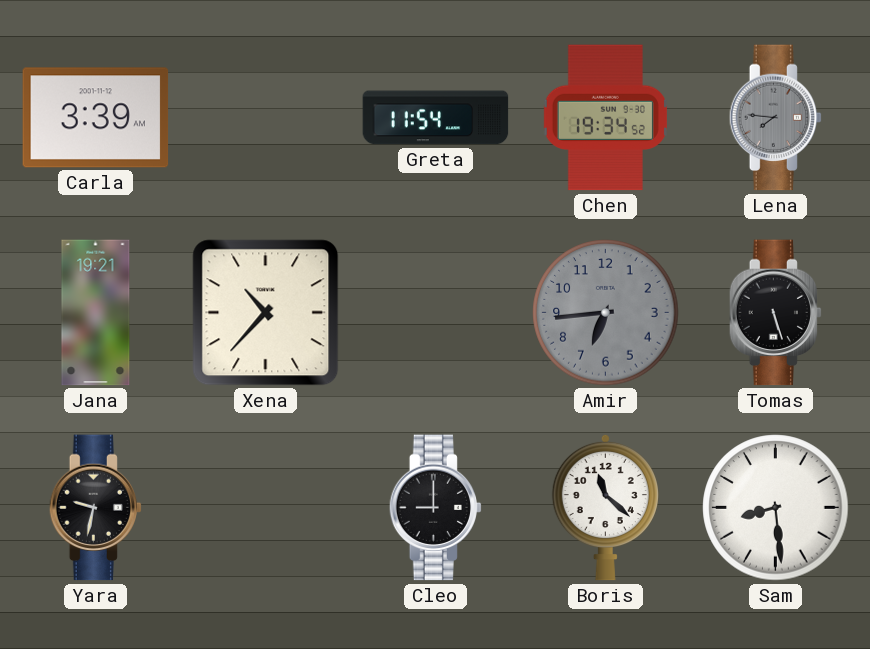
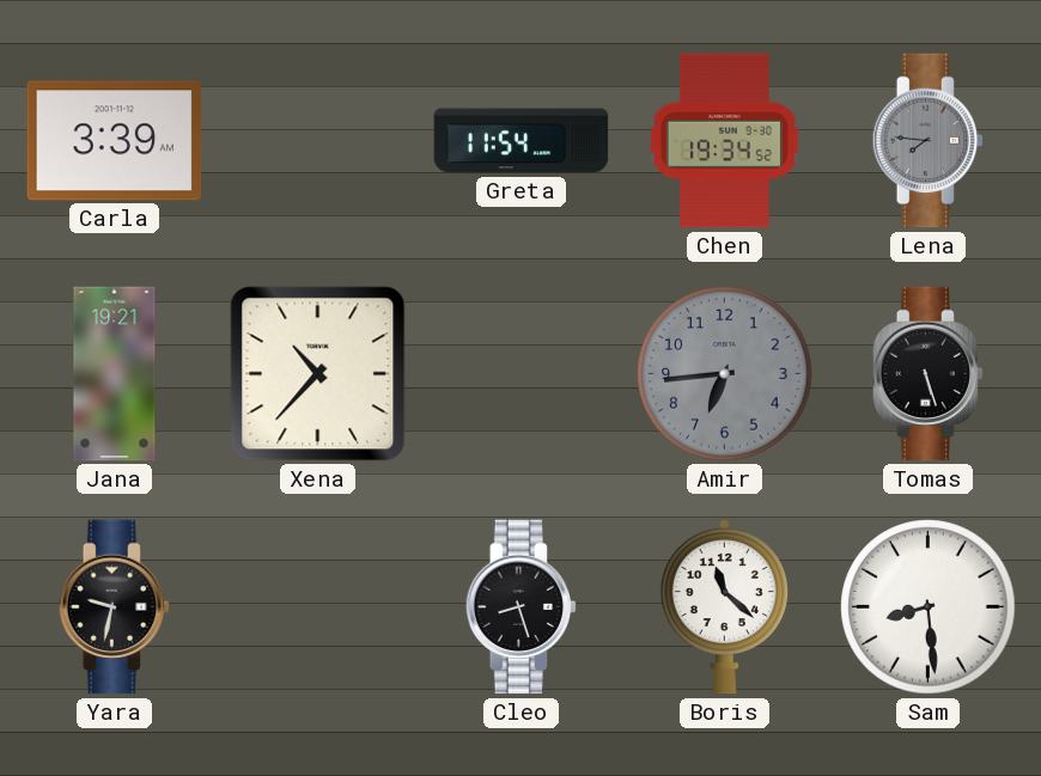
Cleo: 9:00 -> 8:27 (522, 607)
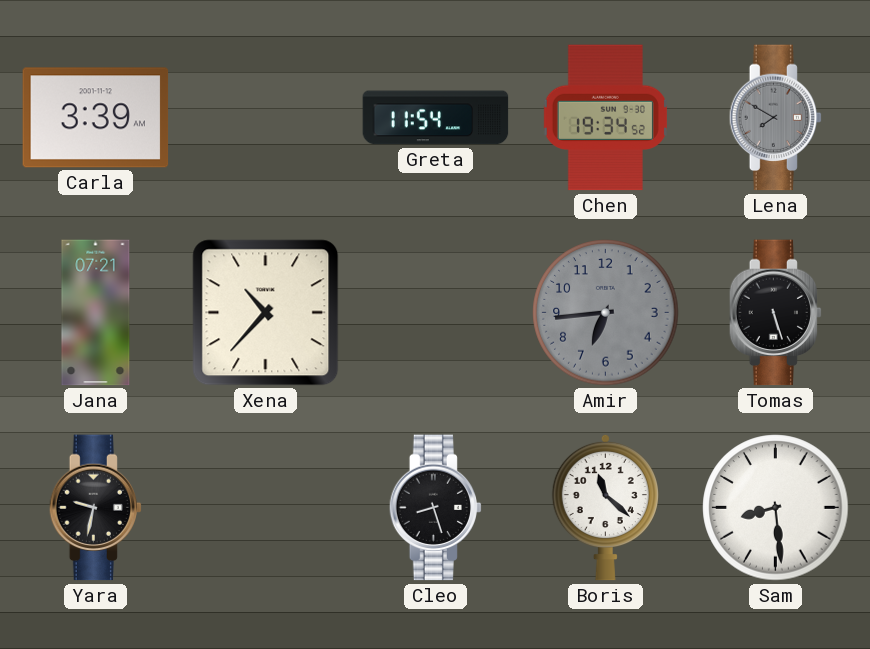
Lena: 7:46 -> 7:50 (776, 118)
Jana: 19:21 -> 07:21 (96, 313)
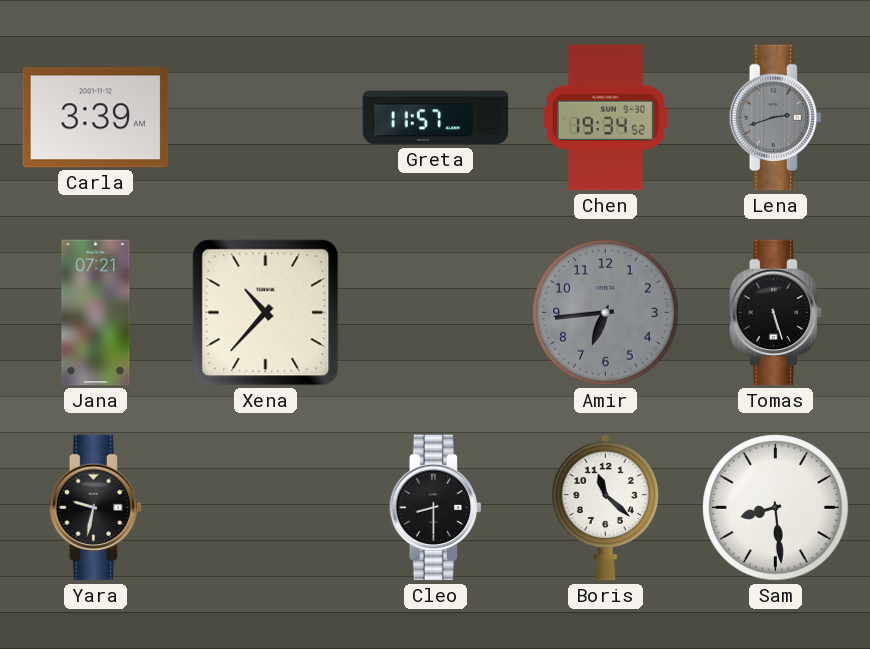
Greta: 11:54 -> 11:57 (436, 118)
Lena: 7:50 -> 2:42 (776, 118)
Cleo: 8:27 -> 8:30 (436, 508)
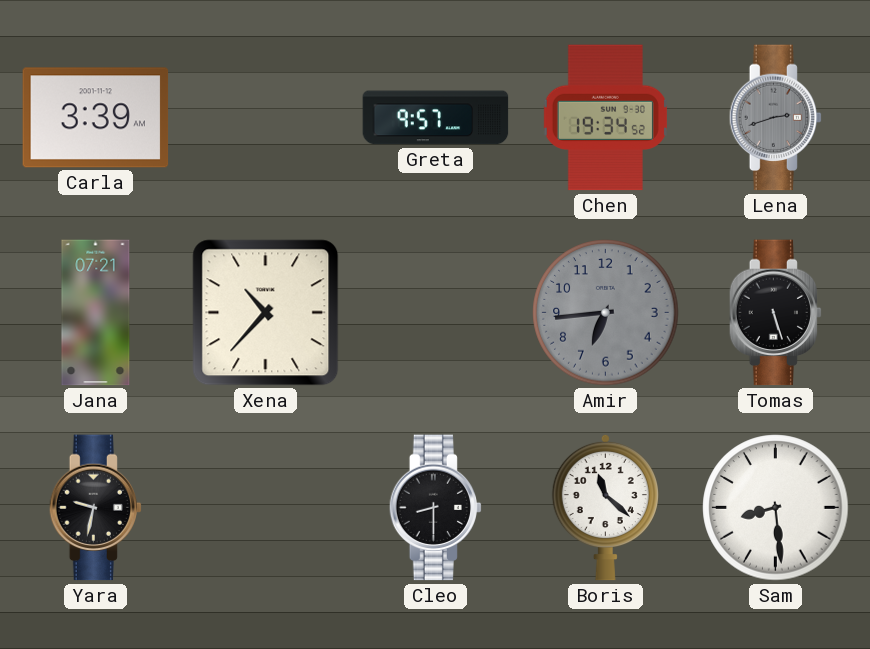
Greta: 11:57 -> 9:57 (436, 118)
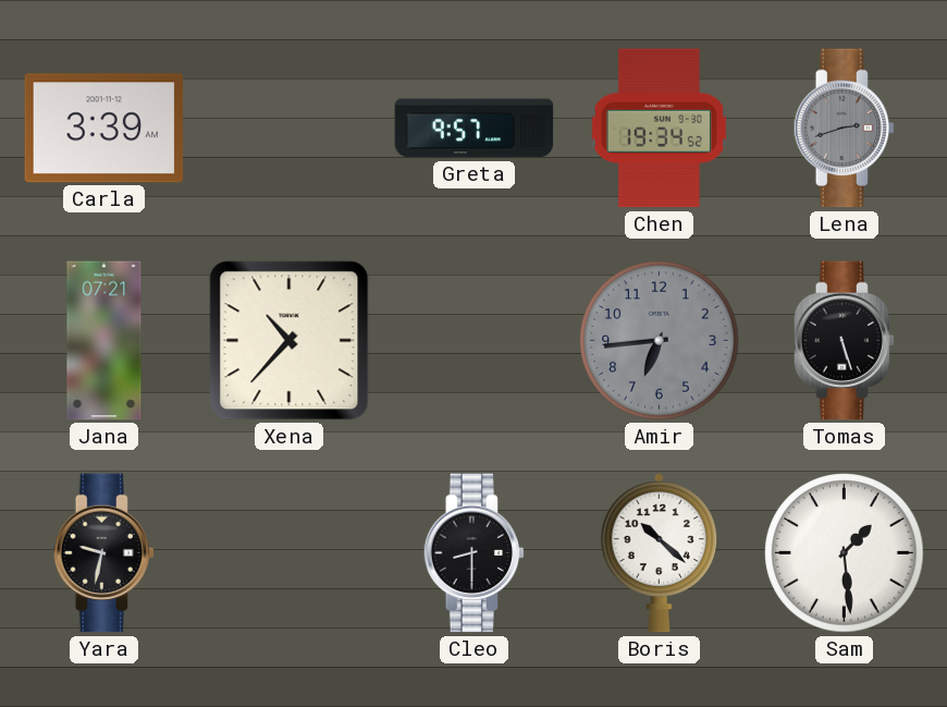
Boris: 11:22 -> 10:22 (659, 552)
Sam: 8:29 -> 1:29 (845, 553)
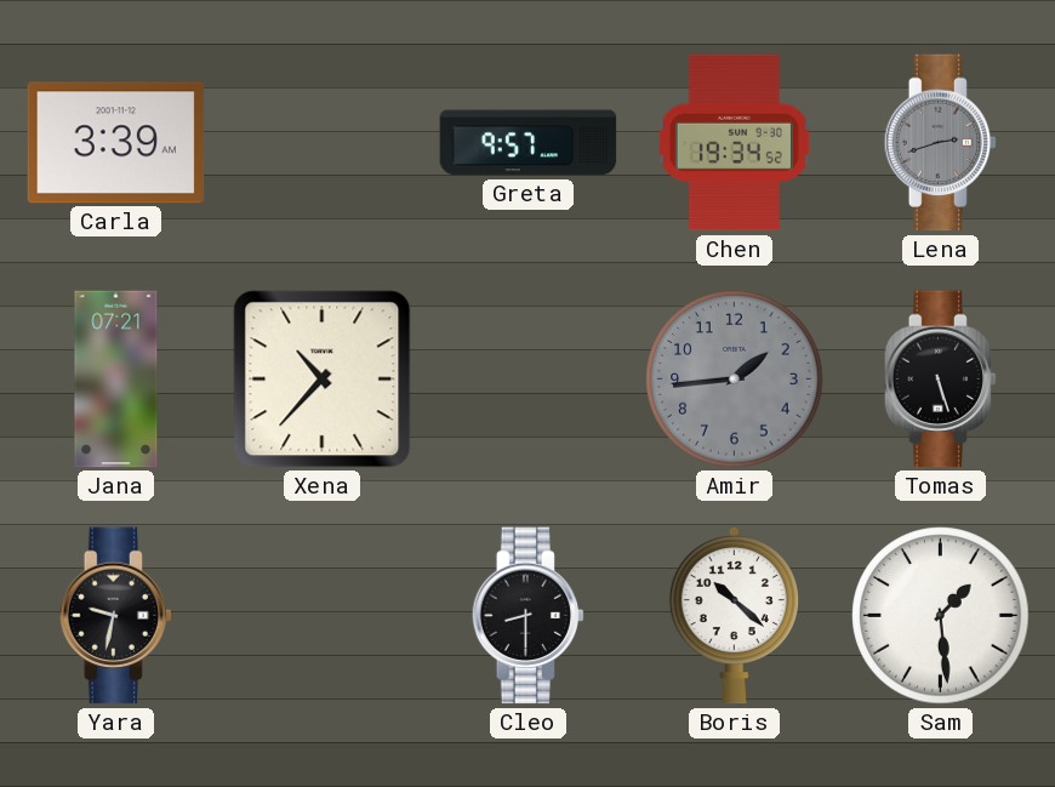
Amir: 6:44 -> 1:44 (735, 380)
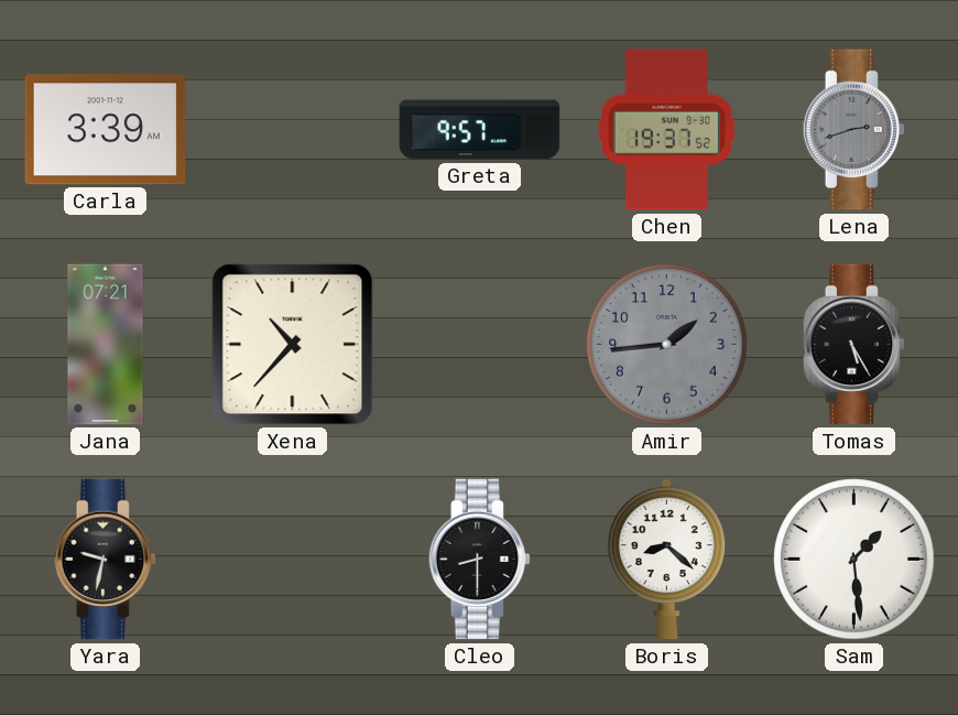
Chen: 19:34 -> 19:37 (666, 130)
Tomas: 5:27 -> 5:25 (854, 345)
Boris: 10:22 -> 8:22 (666, 559)
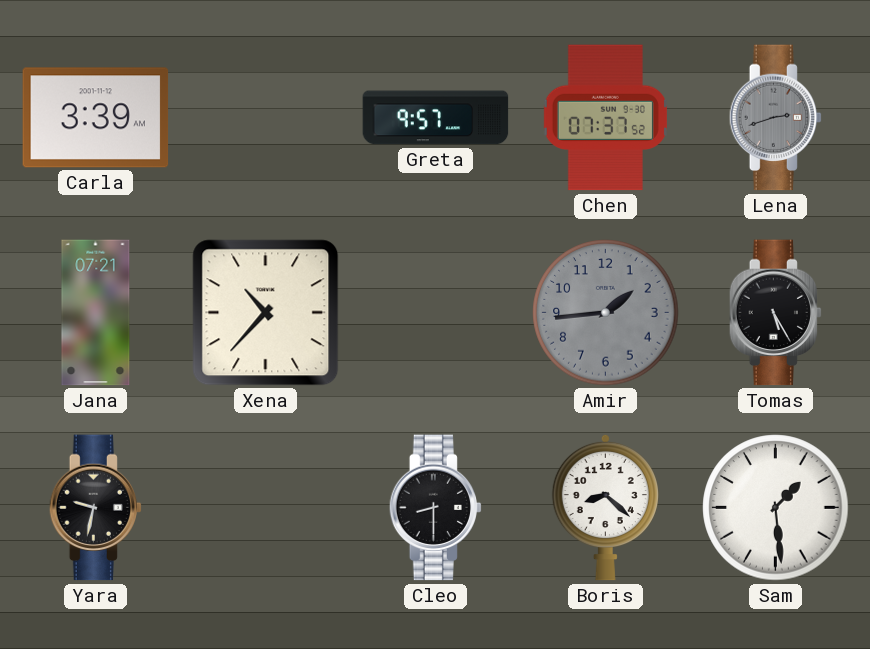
Chen: 19:37 -> 07:37 (605, 118)
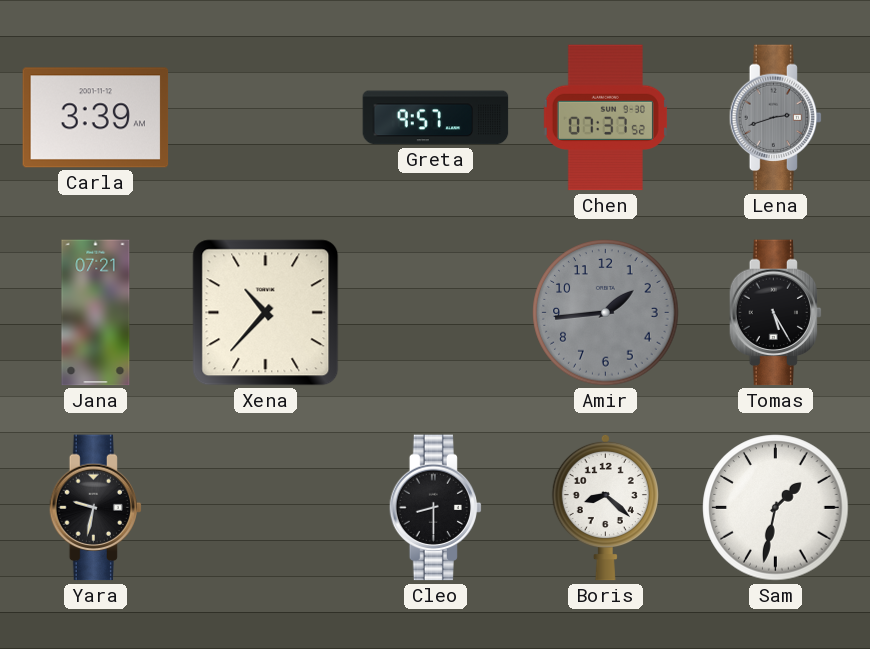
Sam: 1:29 -> 1:32 (776, 508)
